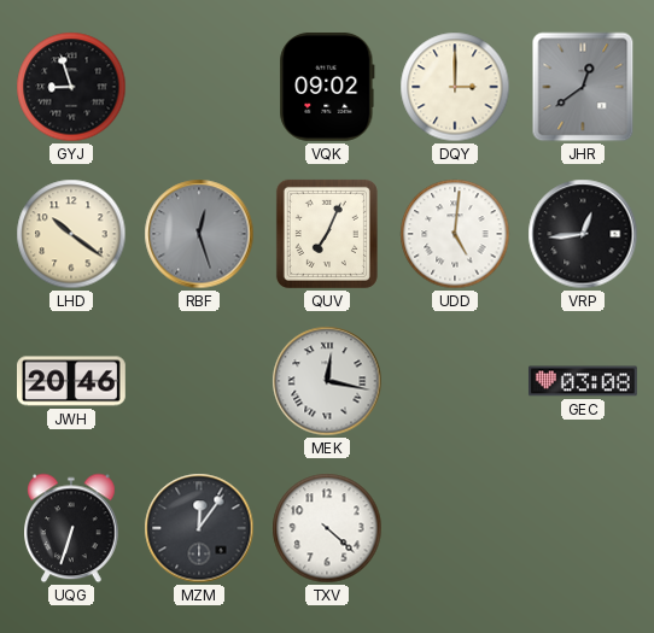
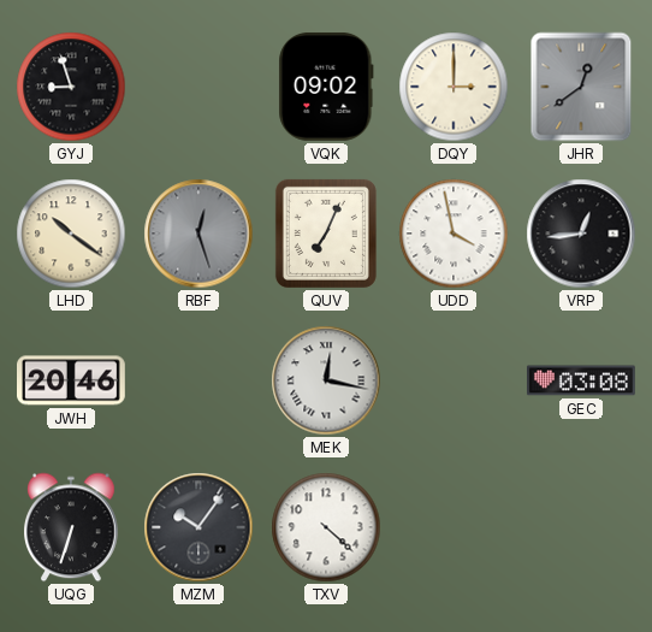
UDD: 5:01 -> 3:58 (454, 234)
MZM: 12:06 -> 10:06 (198, 527)
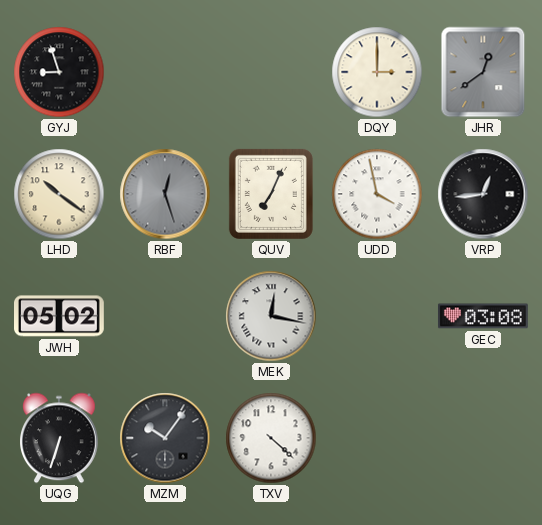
VQK: 09:02 -> none (326, 87)
JWH: 20:46 -> 05:02 (60, 316)
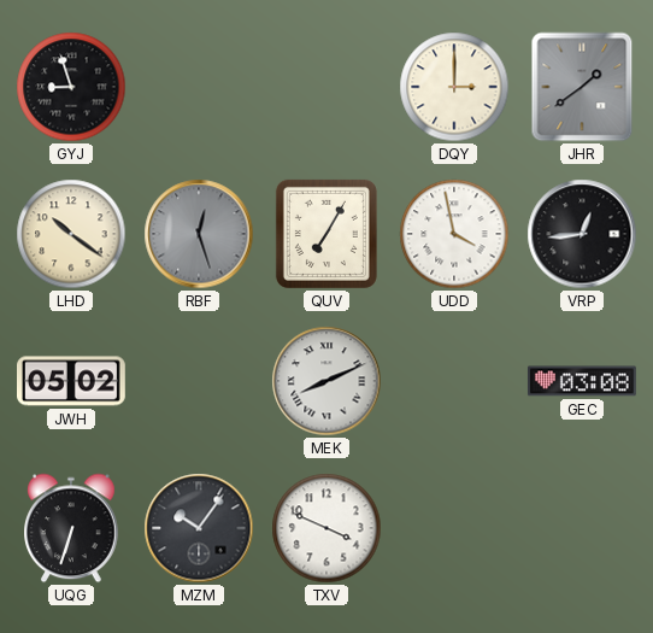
JHR: 12:39 -> 1:39 (582, 87)
QUV: 7:04 -> 7:05 (326, 234)
MEK: 12:17 -> 8:11 (326, 381)
TXV: 4:22 -> 3:49 (326, 528)
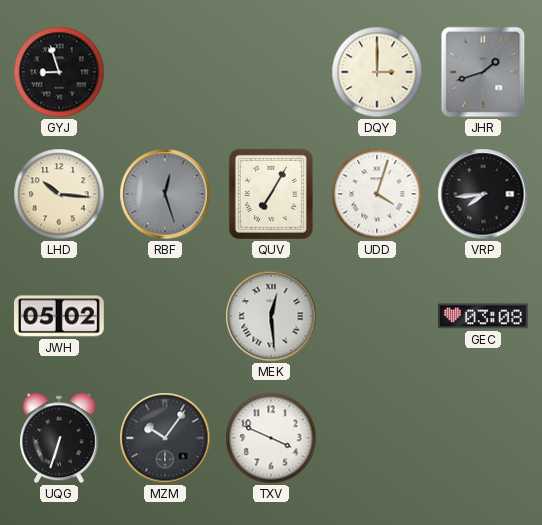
JHR: 1:39 -> 1:42 (483, 72)
LHD: 10:21 -> 10:16 (59, 194)
UDD: 3:58 -> 4:03 (377, 194)
VRP: 12:44 -> 7:44 (483, 194)
MEK: 8:11 -> 12:29 (271, 316)
